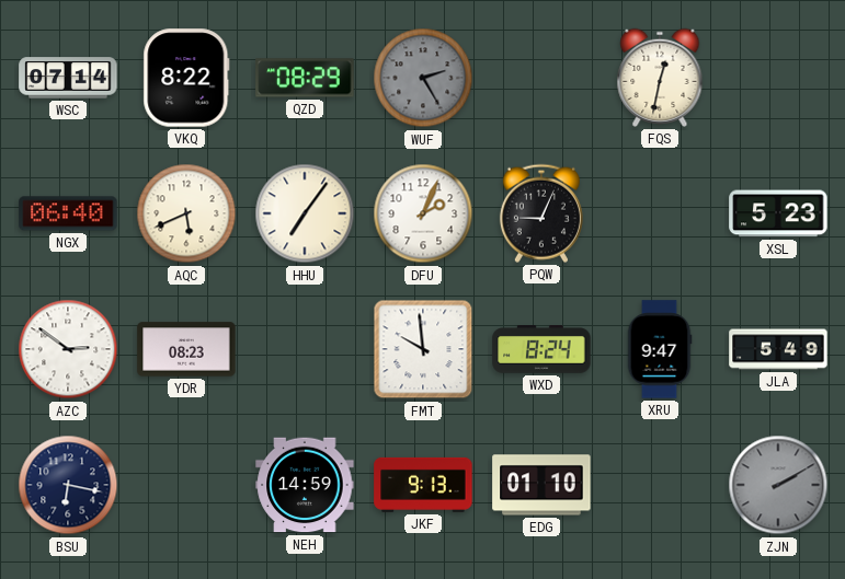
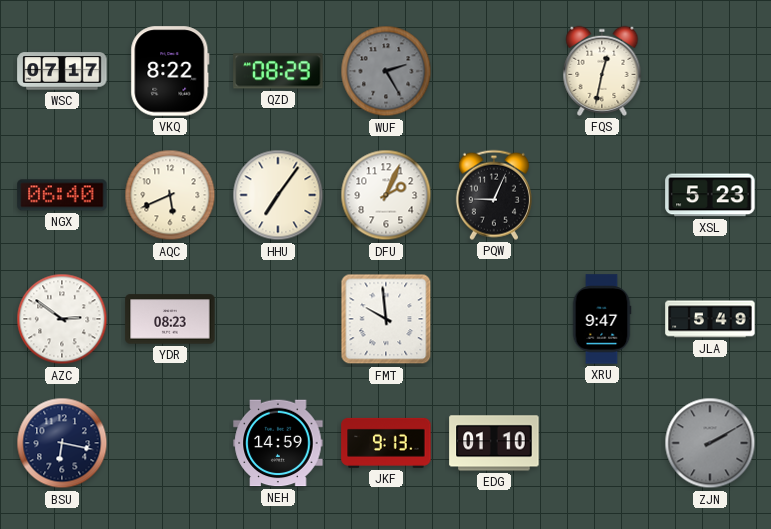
WSC: 07:14 -> 07:17 (62, 71)
WXD: 8:24 -> none (541, 349)
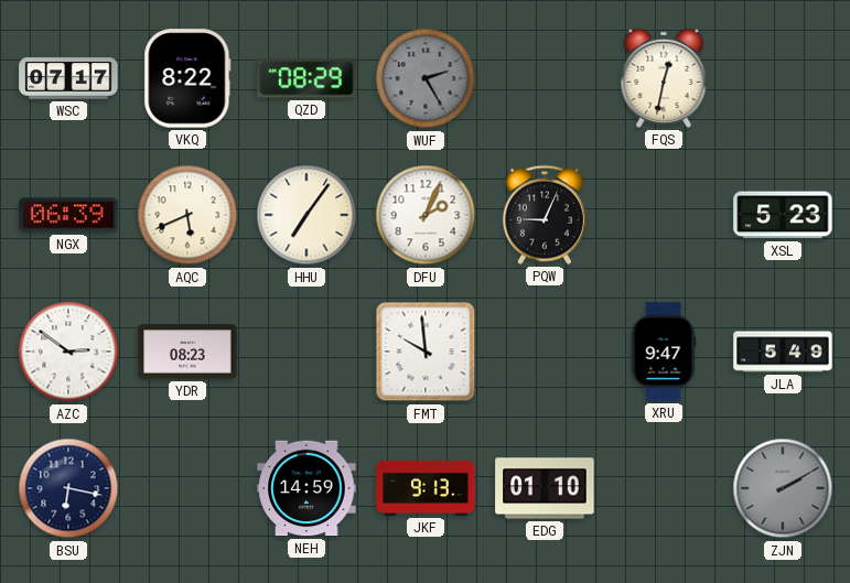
NGX: 06:40 -> 06:39 (68, 215)
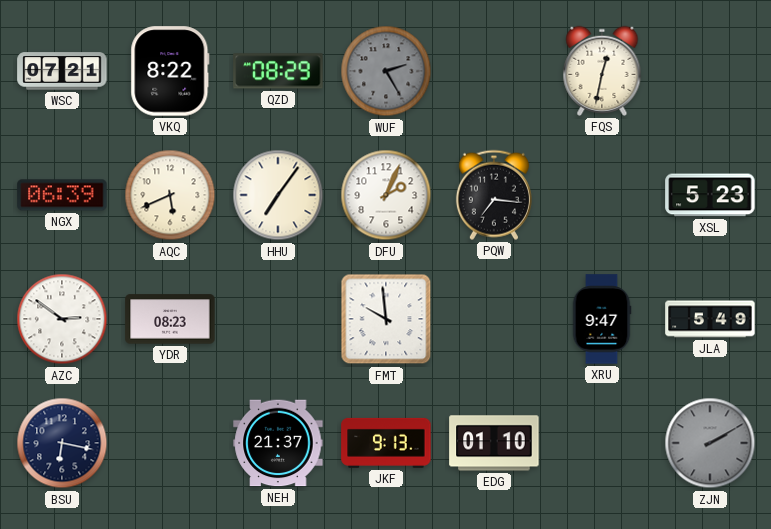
WSC: 07:17 -> 07:21 (62, 71)
PQW: 9:04 -> 7:16 (494, 195)
NEH: 14:59 -> 21:37 (278, 443)
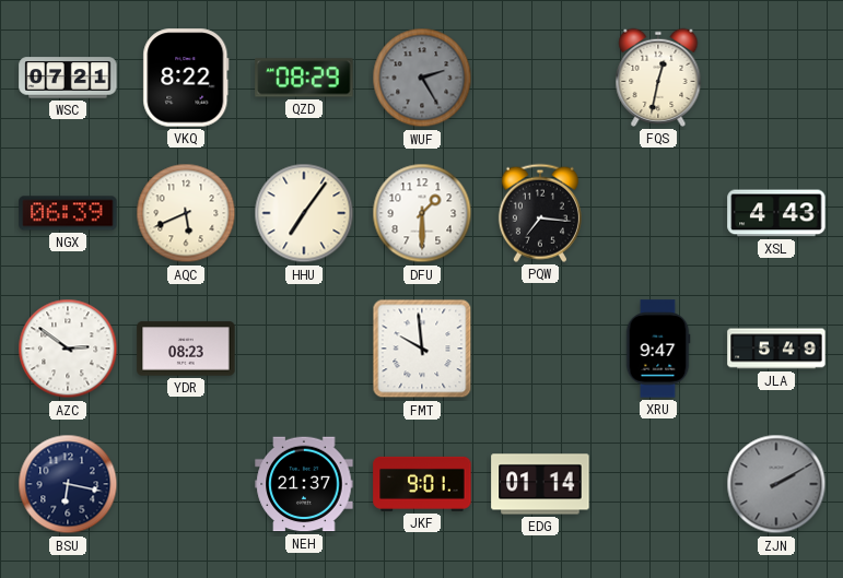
DFU: 2:04 -> 1:30 (422, 213)
XSL: 5:23 -> 4:43 (776, 213)
JKF: 9:13 -> 9:01 (422, 484)
EDG: 01:10 -> 01:14 (540, 484)
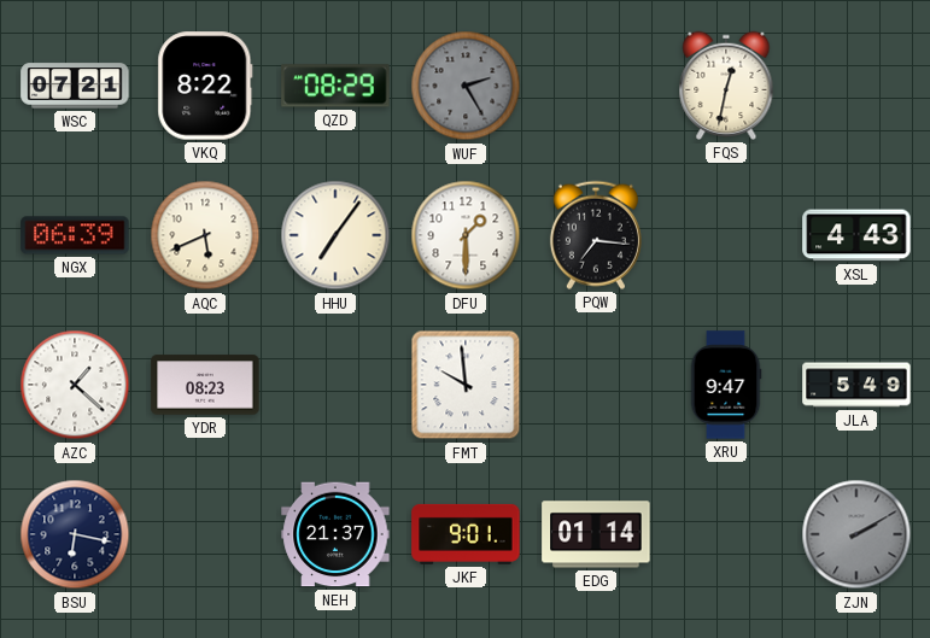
AZC: 2:51 -> 1:22 (75, 385)
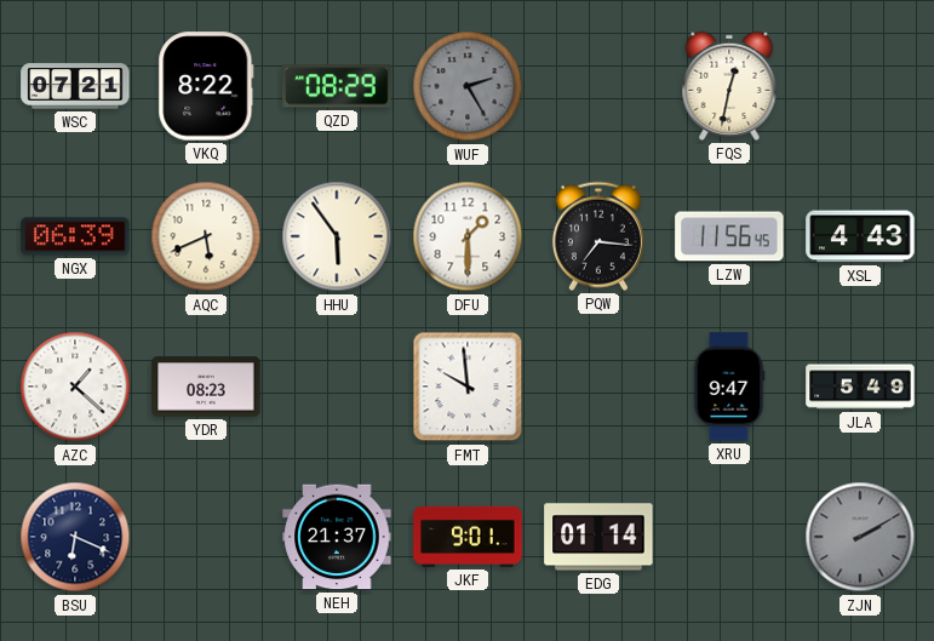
HHU: 7:06 -> 5:54 (337, 236)
LZW: none -> 11:56 (729, 236)
BSU: 6:17 -> 6:19 (75, 537)
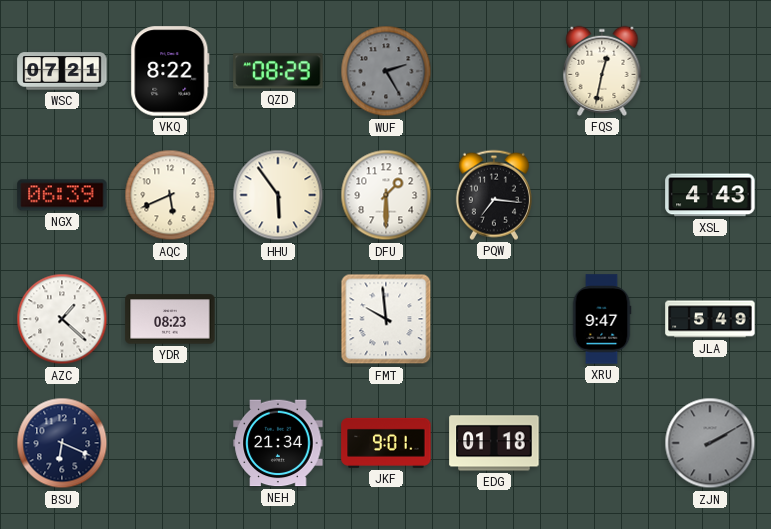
LZW: 11:56 -> none (729, 236)
NEH: 21:37 -> 21:34 (278, 443)
EDG: 01:14 -> 01:18 (494, 443)
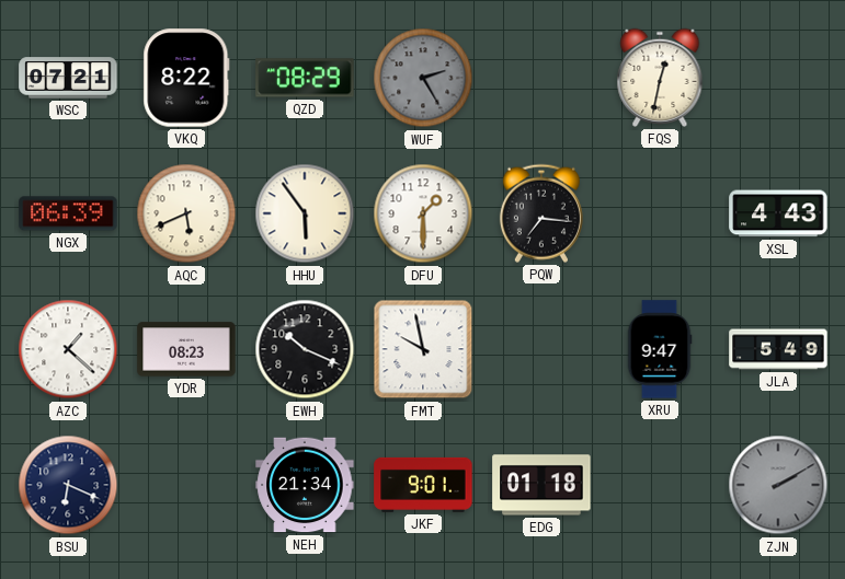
EWH: none -> 10:19 (305, 349)
FMT: 9:59 -> 9:58 (423, 349)
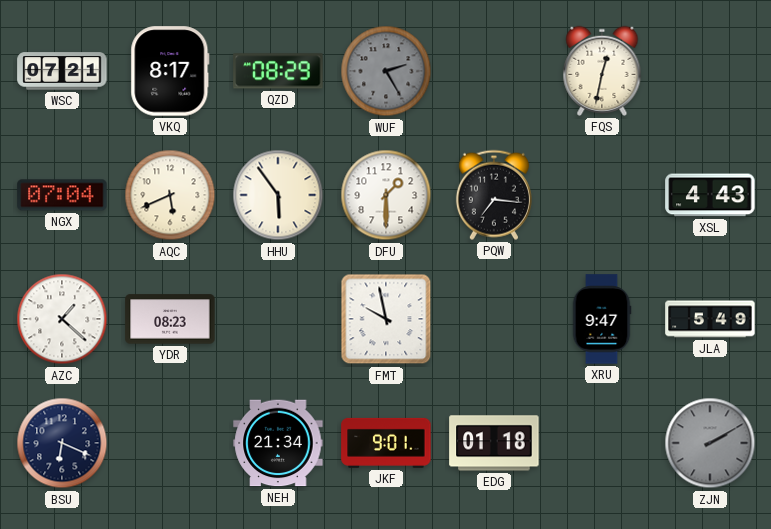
VKQ: 8:22 -> 8:17 (170, 71)
NGX: 06:39 -> 07:04 (62, 195)
EWH: 10:19 -> none (305, 349)
